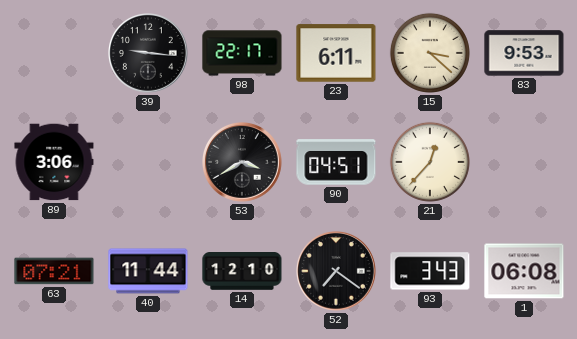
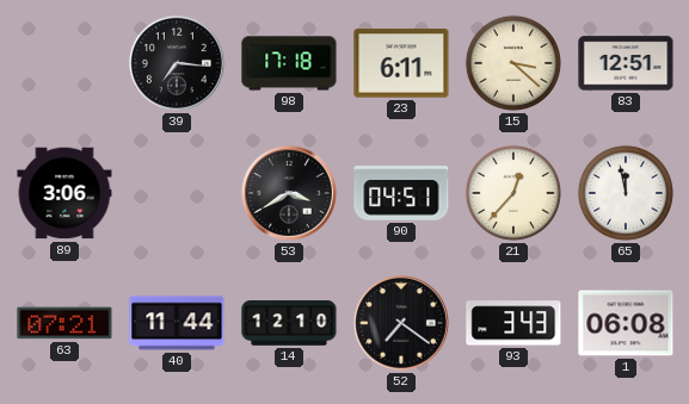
39: 9:16 -> 7:16 (178, 64)
98: 22:17 -> 17:18 (289, 63)
83: 9:53 -> 12:51 (626, 63)
65: none -> 11:58 (626, 193)
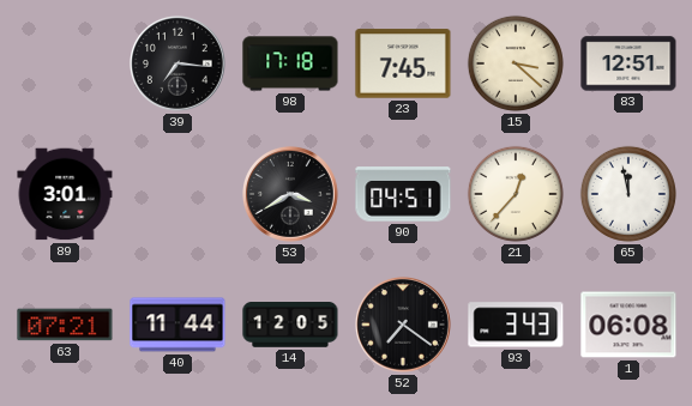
23: 6:11 -> 7:45 (403, 63)
89: 3:06 -> 3:01 (65, 194)
14: 12:10 -> 12:05 (290, 326)
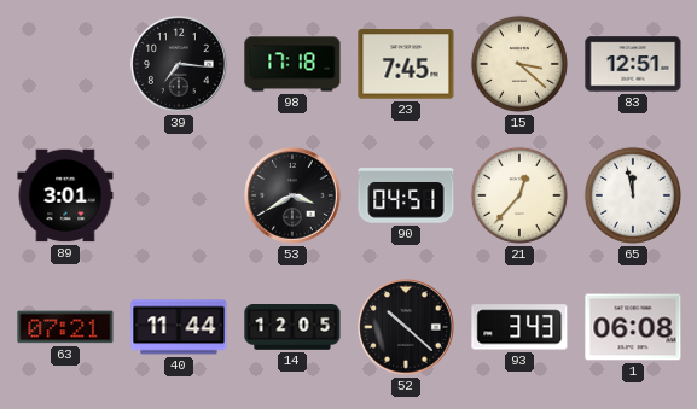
52: 7:21 -> 10:22 (407, 328)
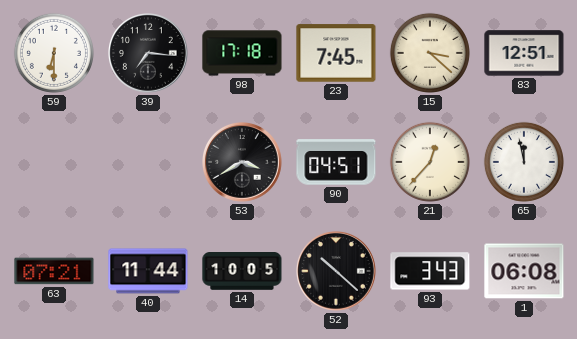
59: none -> 6:30 (54, 53)
89: 3:01 -> none (65, 195)
14: 12:05 -> 10:05 (242, 272)
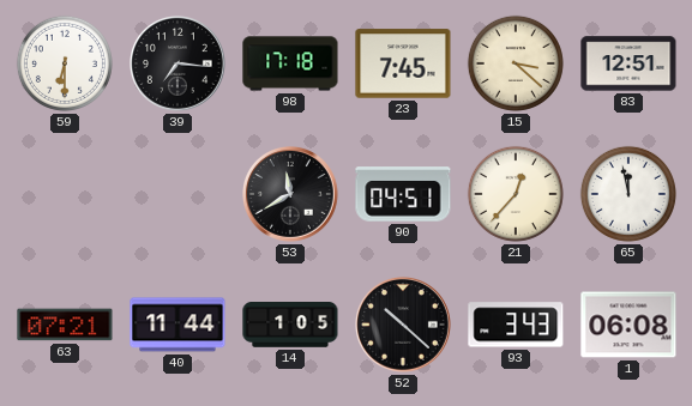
53: 3:40 -> 11:40 (291, 195)
14: 10:05 -> 1:05 (290, 326)
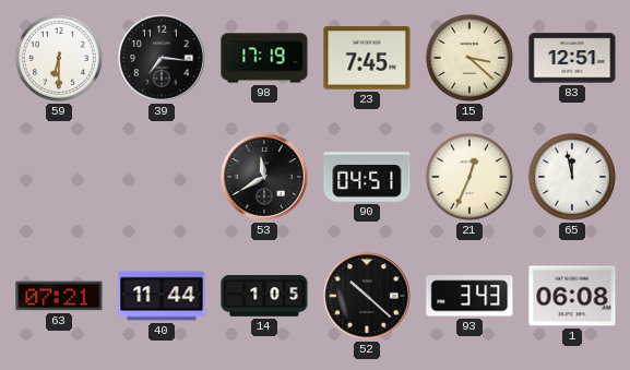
98: 17:18 -> 17:19 (264, 58)
21: 12:37 -> 12:34 (469, 177)
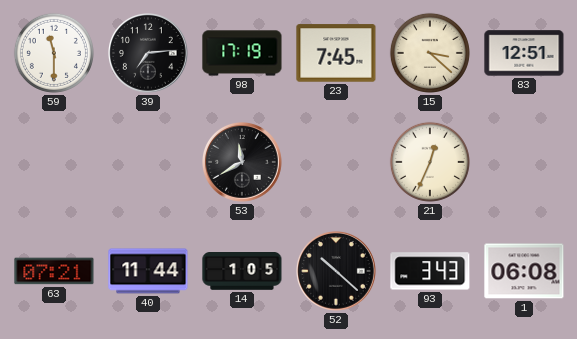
59: 6:30 -> 11:30 (54, 53)
39: 7:16 -> 7:14 (149, 54)
90: 04:51 -> none (367, 177)
65: 11:58 -> none (572, 177)
